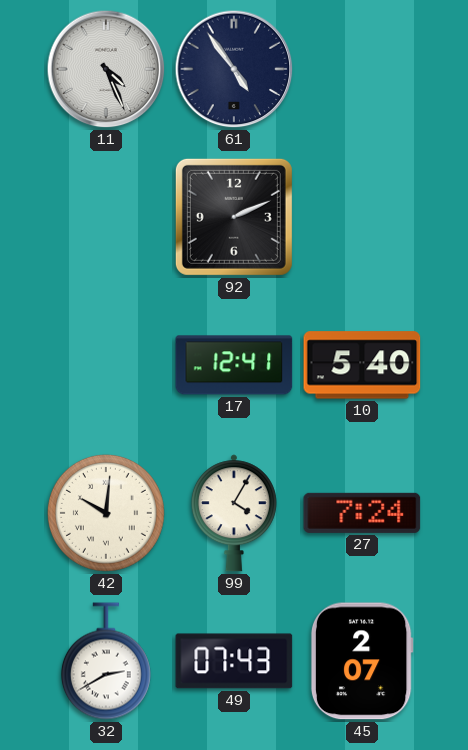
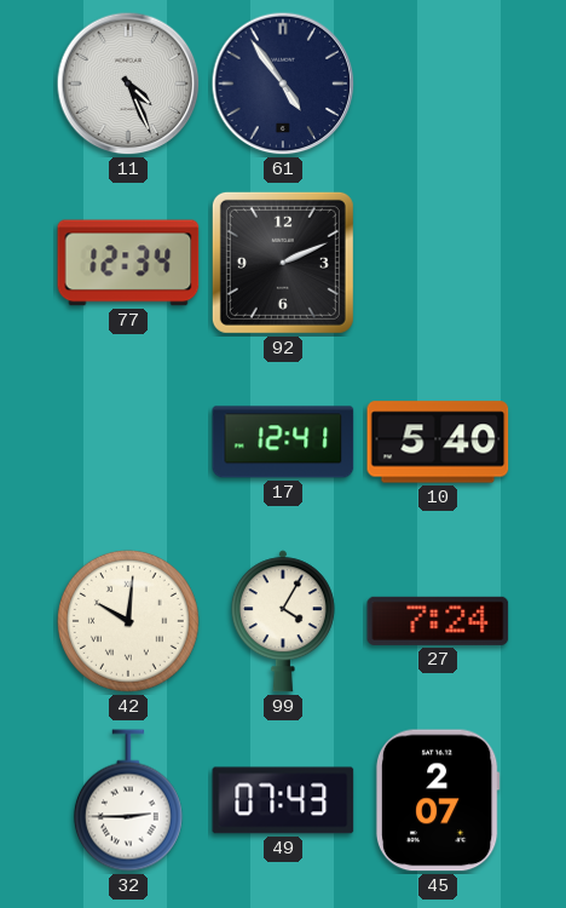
77: none -> 12:34 (128, 263)
32: 2:40 -> 2:45 (128, 800)
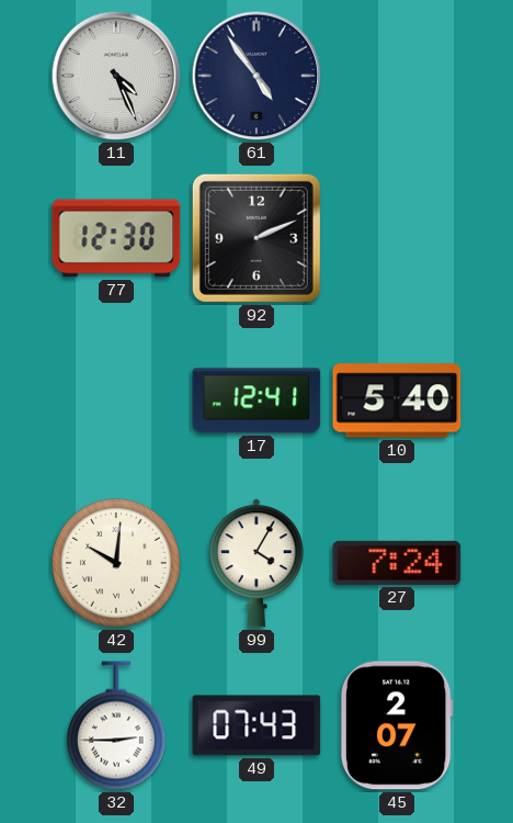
77: 12:34 -> 12:30 (116, 238)
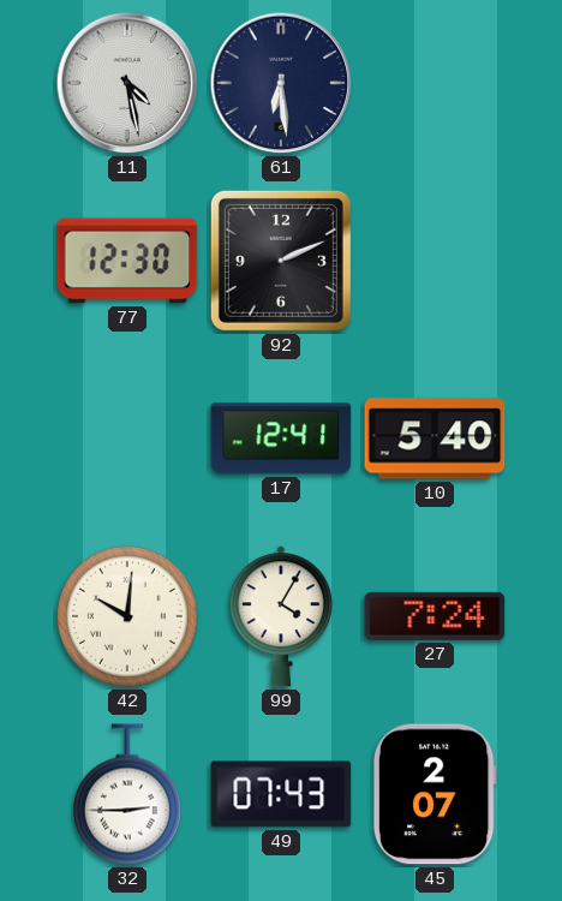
11: 4:26 -> 4:28 (127, 83)
61: 4:54 -> 6:29 (281, 83)
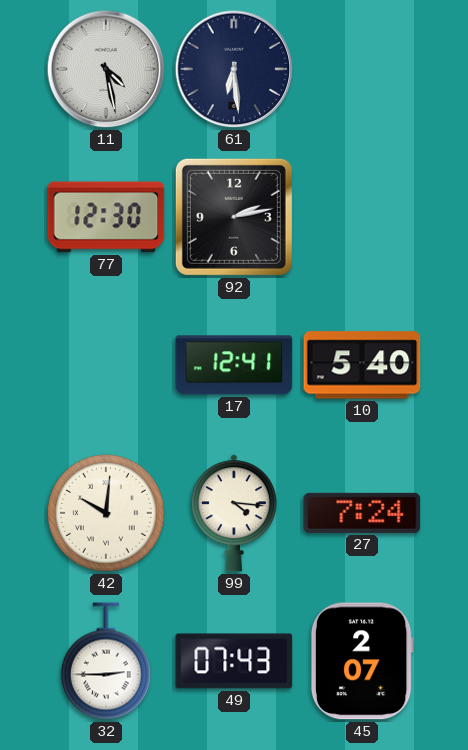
92: 2:11 -> 2:13 (234, 217)
99: 4:05 -> 4:16 (234, 513)
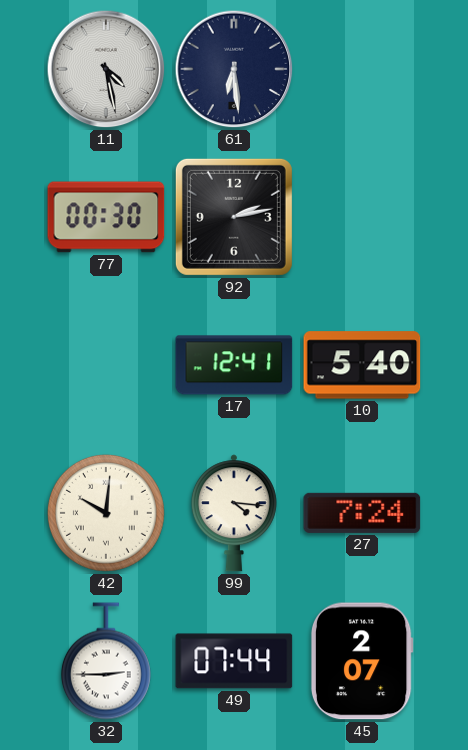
77: 12:30 -> 00:30 (106, 217)
49: 07:43 -> 07:44 (234, 661)
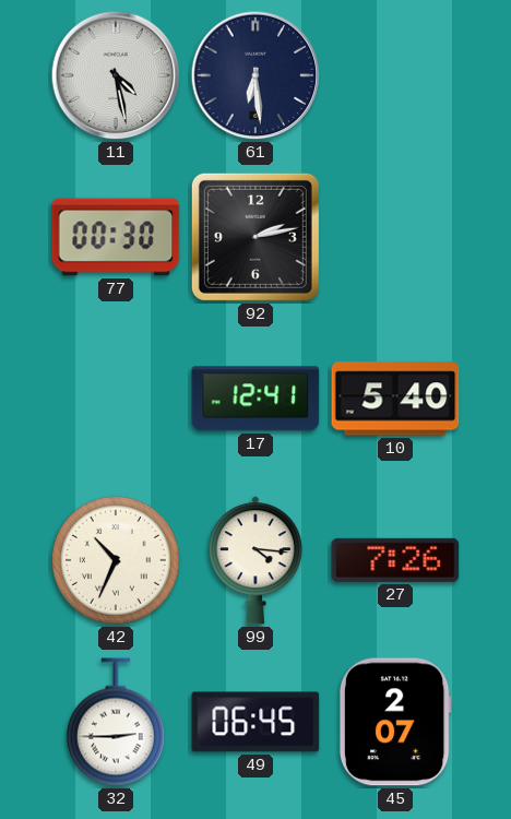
42: 10:01 -> 10:34 (116, 560)
27: 7:24 -> 7:26 (395, 560)
49: 07:44 -> 06:45 (255, 722)
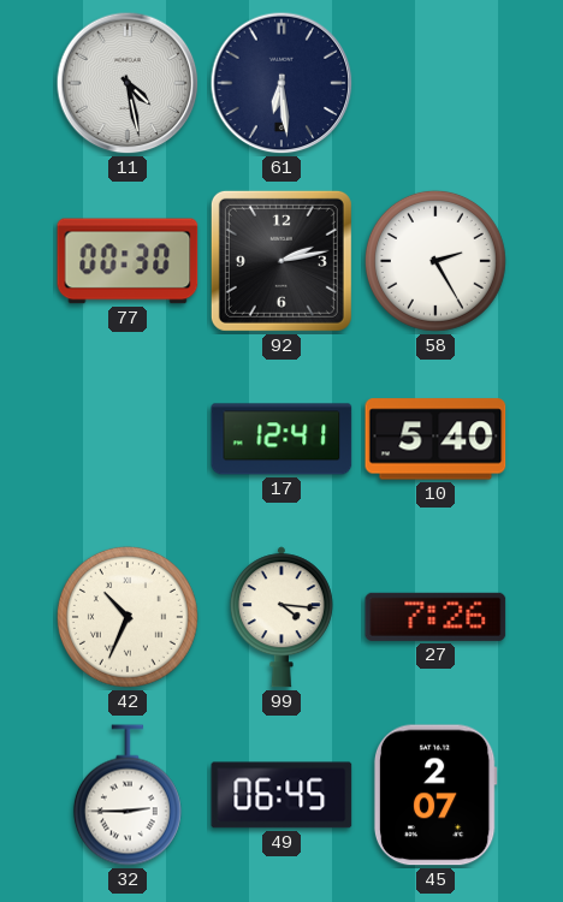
58: none -> 2:25 (435, 261)
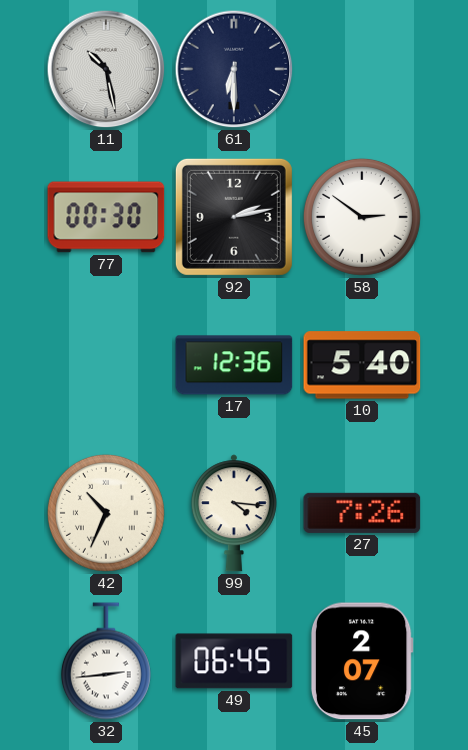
11: 4:28 -> 10:28 (106, 69)
61: 6:29 -> 6:30 (234, 69)
58: 2:25 -> 2:51 (362, 217)
17: 12:41 -> 12:36 (234, 365)
32: 2:45 -> 2:44 (106, 661)
